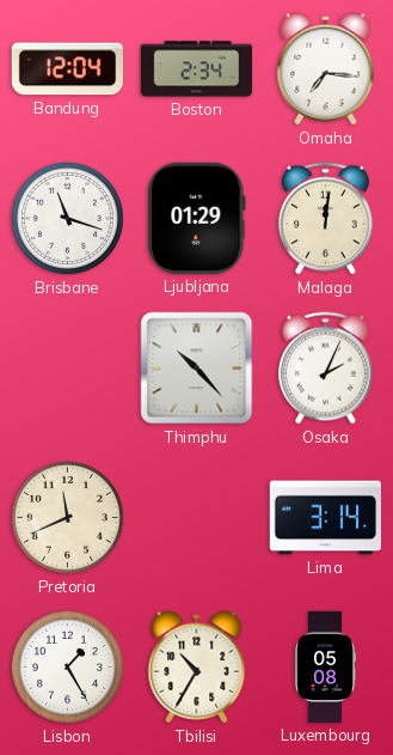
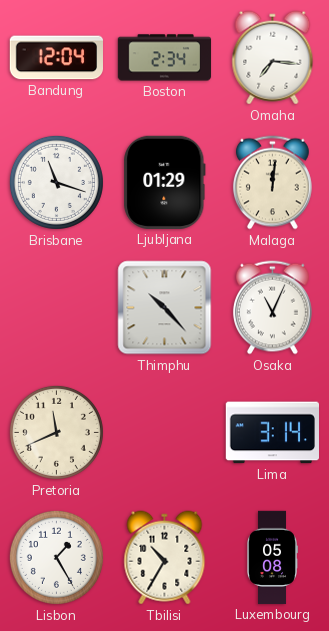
Osaka: 2:04 -> 11:04 (272, 308)
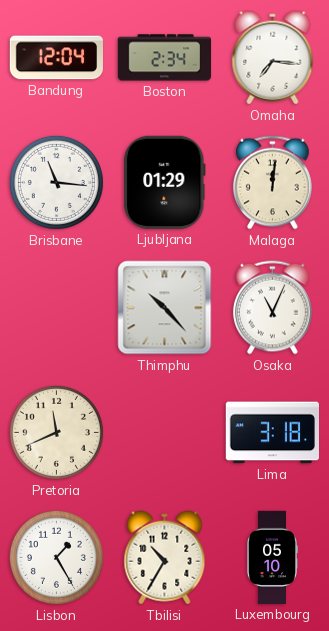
Brisbane: 11:18 -> 11:16 (56, 182)
Lima: 3:14 -> 3:18 (272, 433)
Luxembourg: 05:08 -> 05:10 (272, 558)
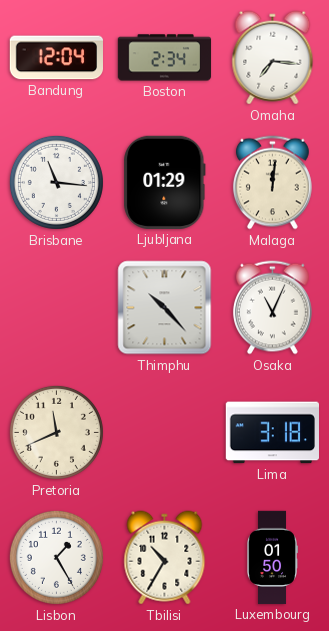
Luxembourg: 05:10 -> 01:50 (272, 558)
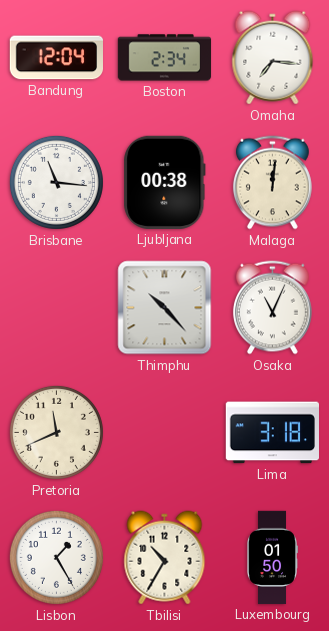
Ljubljana: 01:29 -> 00:38 (165, 182)
